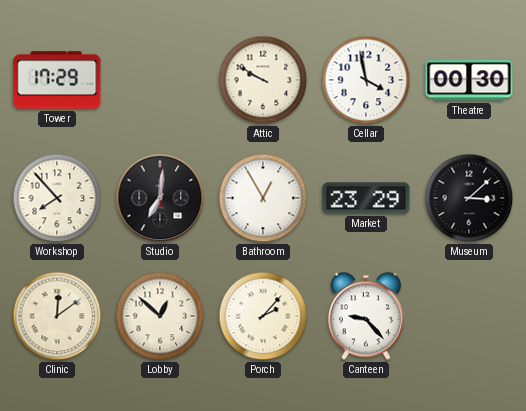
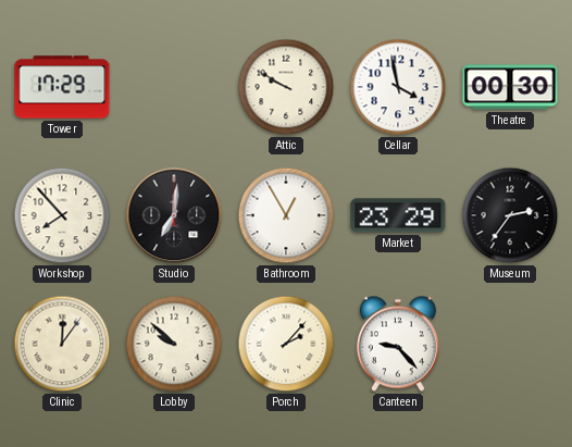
Museum: 3:08 -> 2:36 (510, 215)
Clinic: 12:09 -> 12:06 (62, 344)
Lobby: 12:52 -> 9:52 (174, 344)
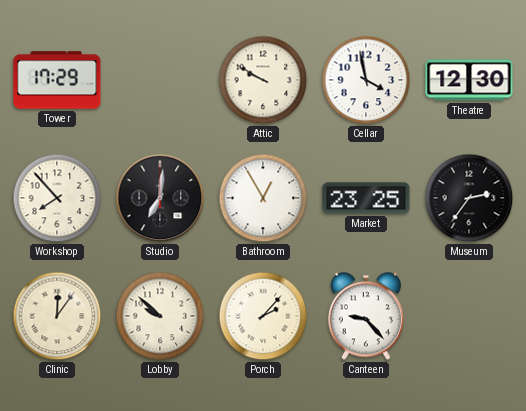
Theatre: 00:30 -> 12:30 (469, 80)
Market: 23:29 -> 23:25 (366, 198)
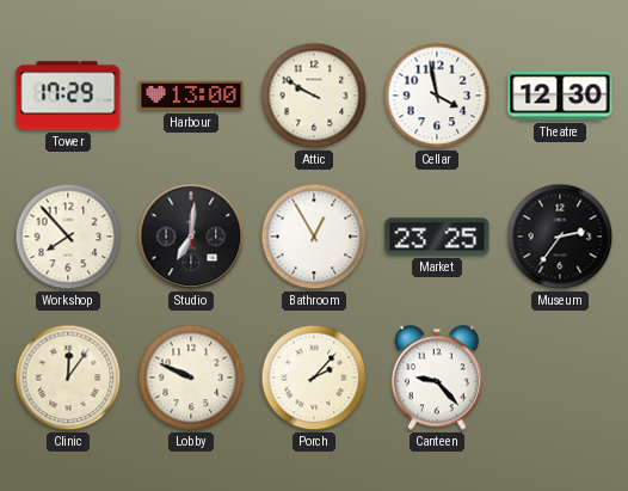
Harbour: none -> 13:00 (191, 96)
Lobby: 9:52 -> 9:49 (191, 378)
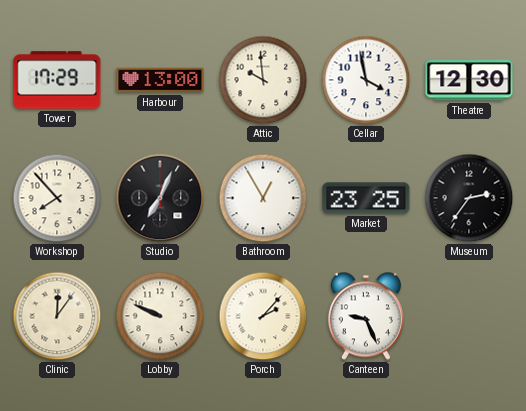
Attic: 9:50 -> 9:59 (263, 80)
Studio: 7:01 -> 7:04 (160, 198)
Canteen: 9:23 -> 9:26 (366, 316)
